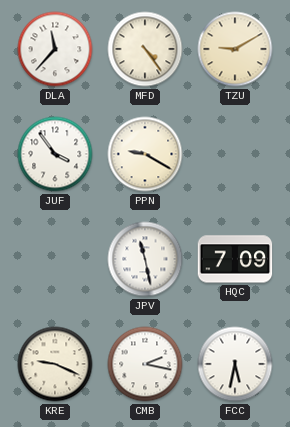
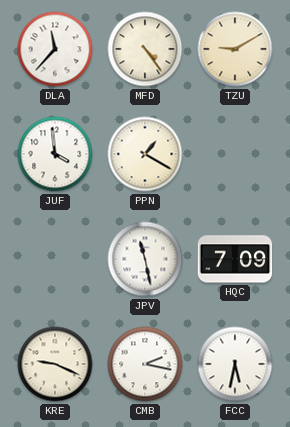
JUF: 3:54 -> 3:59 (55, 154)
PPN: 9:20 -> 1:20 (145, 154)
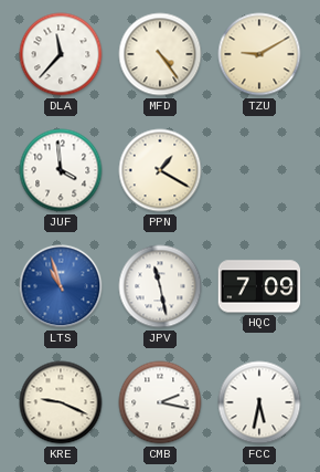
LTS: none -> 10:57 (61, 286)
